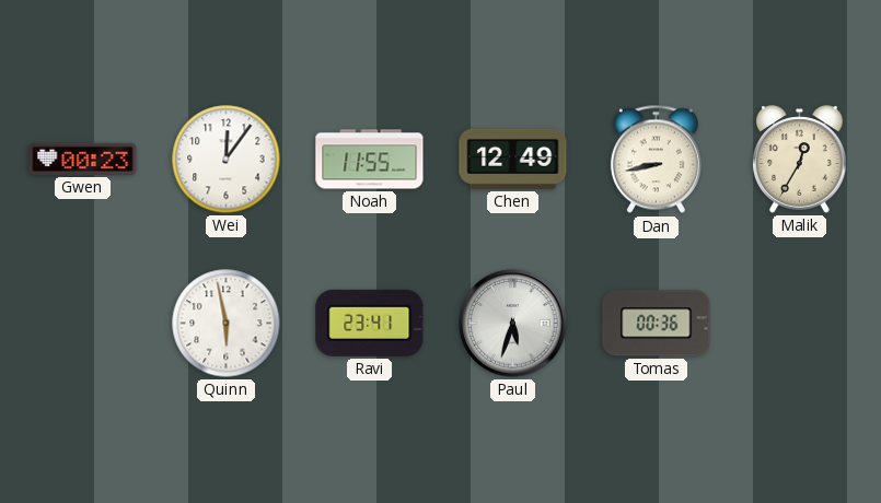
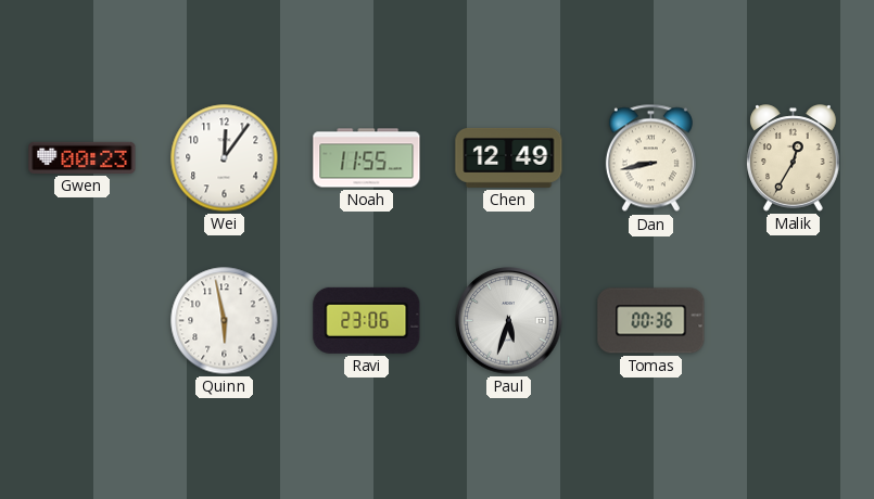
Ravi: 23:41 -> 23:06 (367, 320)
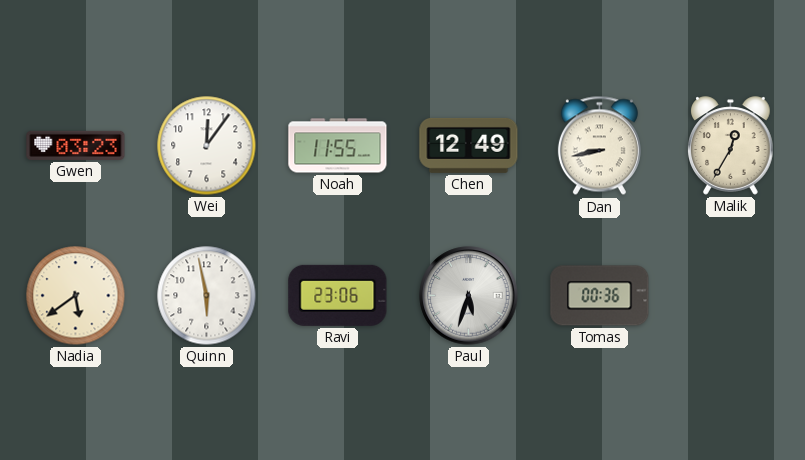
Gwen: 00:23 -> 03:23 (76, 145)
Nadia: none -> 5:39 (76, 296)
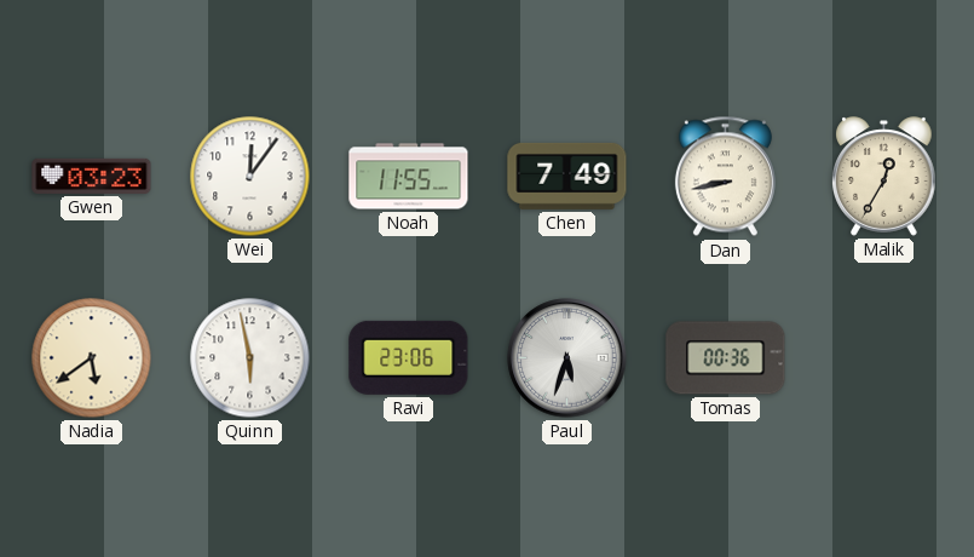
Chen: 12:49 -> 7:49 (567, 176)
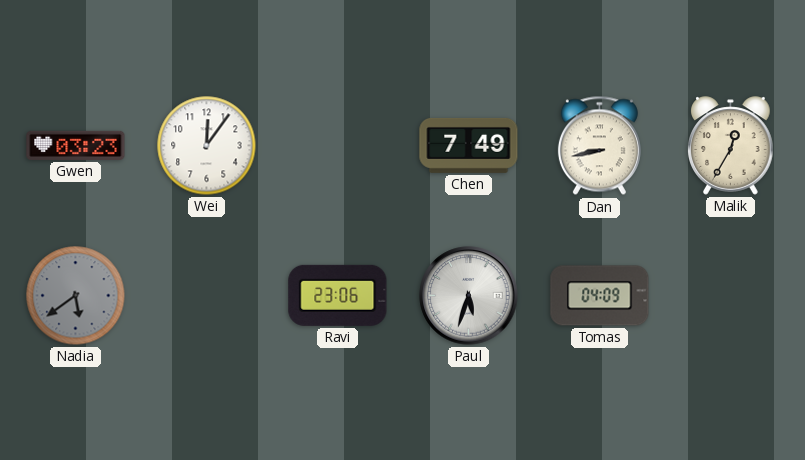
Noah: 11:55 -> none (409, 177)
Nadia dial: cream -> grey (76, 296)
Quinn: 5:58 -> none (250, 358)
Tomas: 00:36 -> 04:09 (600, 296)
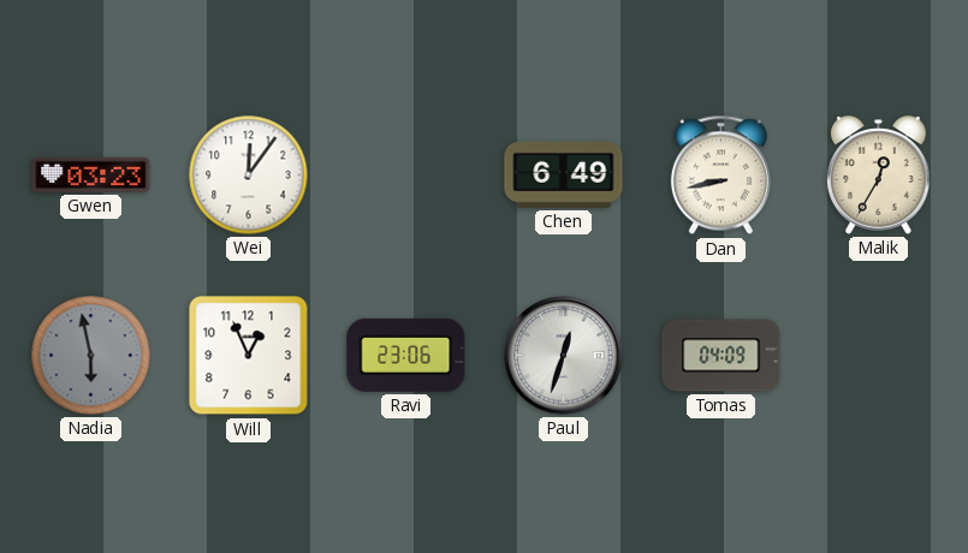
Chen: 7:49 -> 6:49 (564, 174)
Nadia: 5:39 -> 5:58 (91, 356)
Will: none -> 12:56 (249, 356)
Paul: 5:33 -> 12:33 (564, 356)
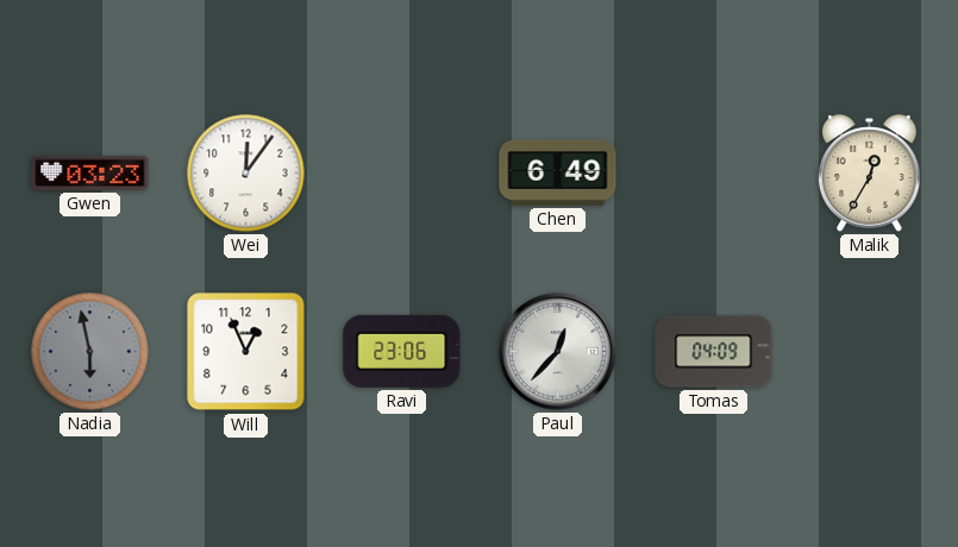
Dan: 8:43 -> none (720, 176)
Paul: 12:33 -> 12:37 (558, 352)
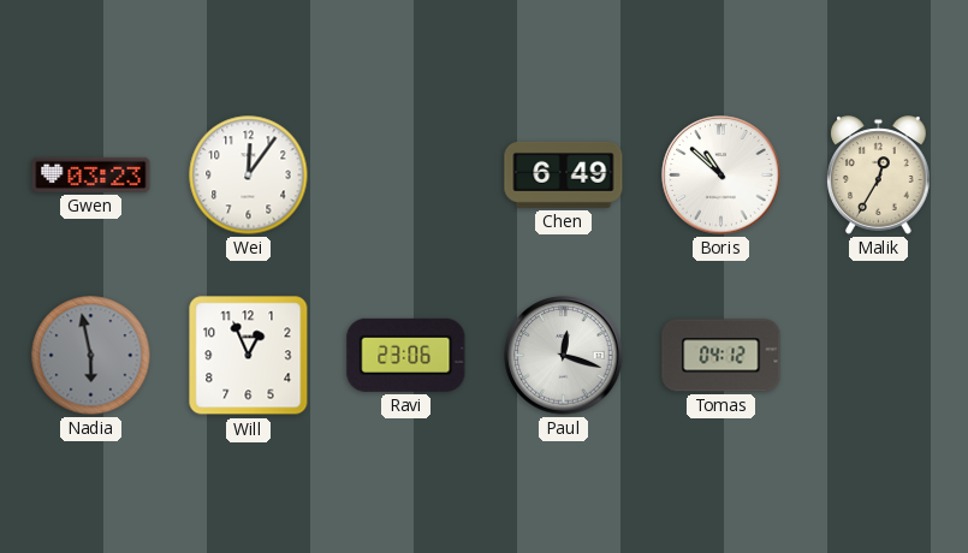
Boris: none -> 10:52 (721, 176)
Paul: 12:37 -> 12:18 (564, 356)
Tomas: 04:09 -> 04:12 (721, 356)
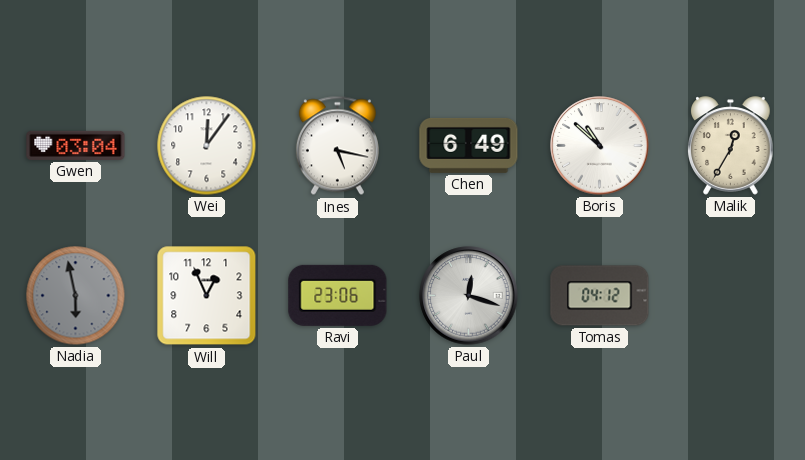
Gwen: 03:23 -> 03:04 (76, 145)
Ines: none -> 5:17 (337, 146)
